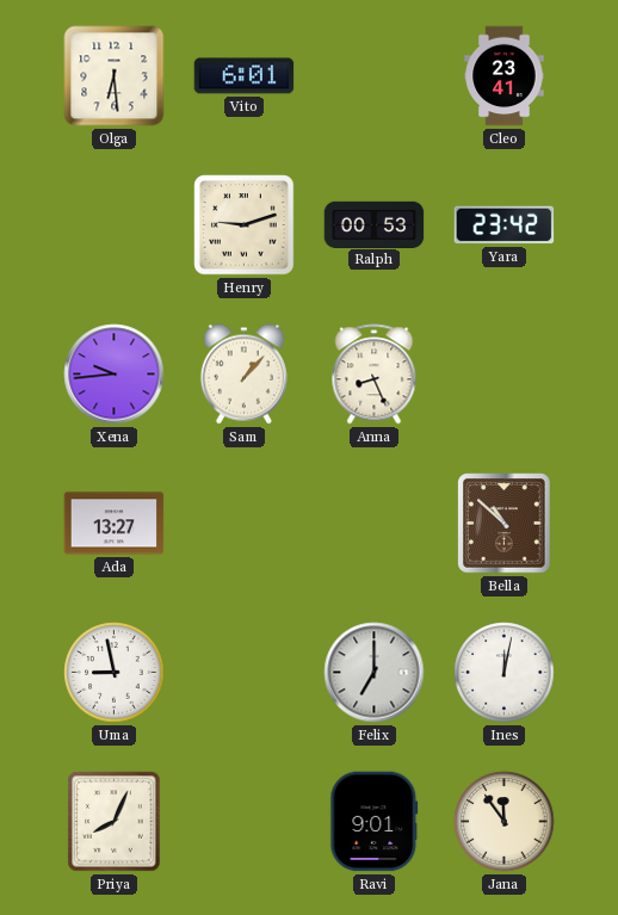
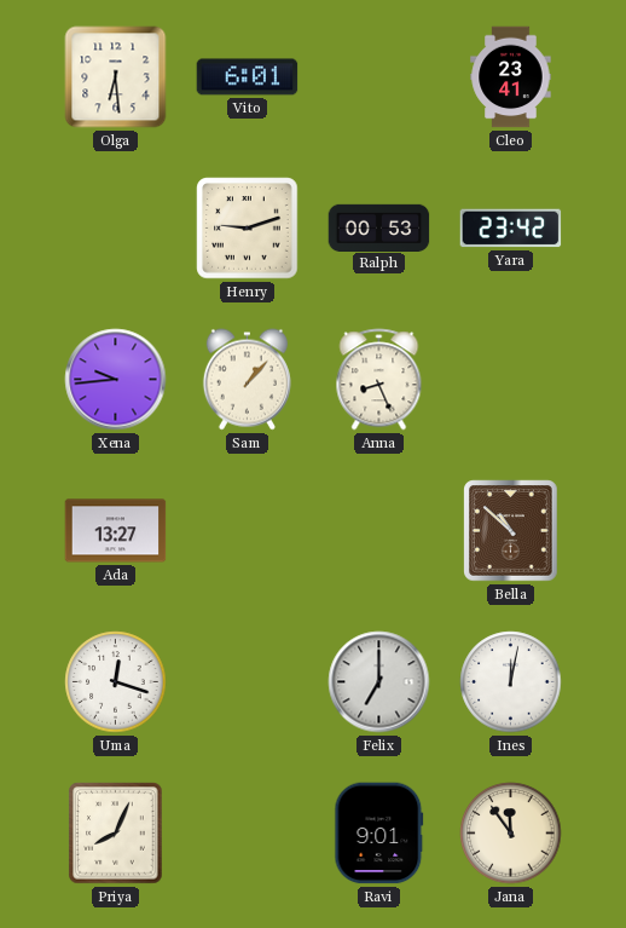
Uma: 8:58 -> 12:18 (116, 682)
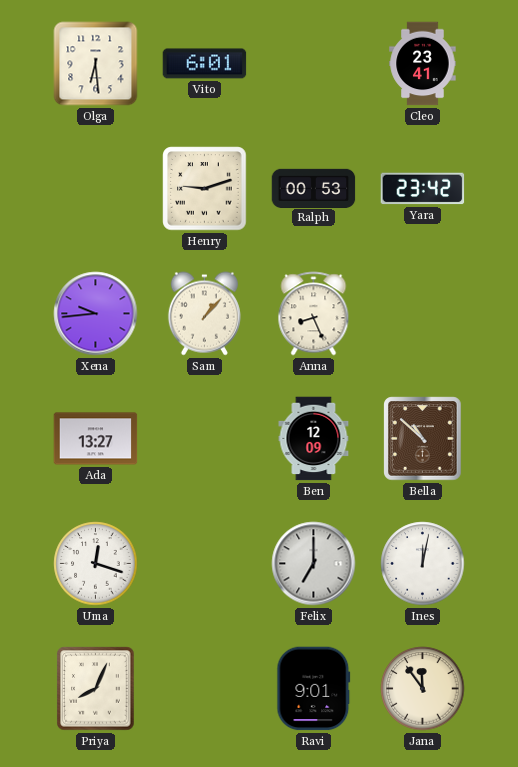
Ben: none -> 12:09 (314, 439)
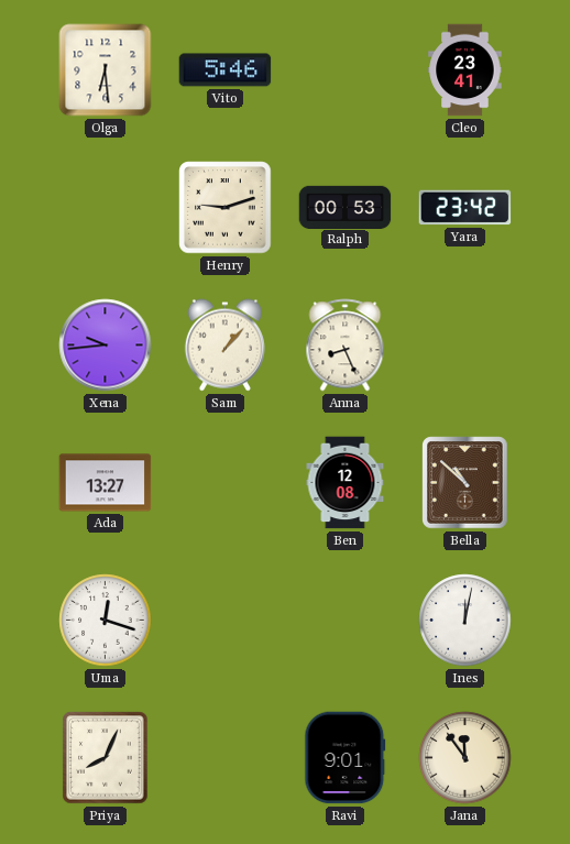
Vito: 6:01 -> 5:46 (226, 70)
Ben: 12:09 -> 12:08 (346, 483)
Felix: 7:00 -> none (314, 564)
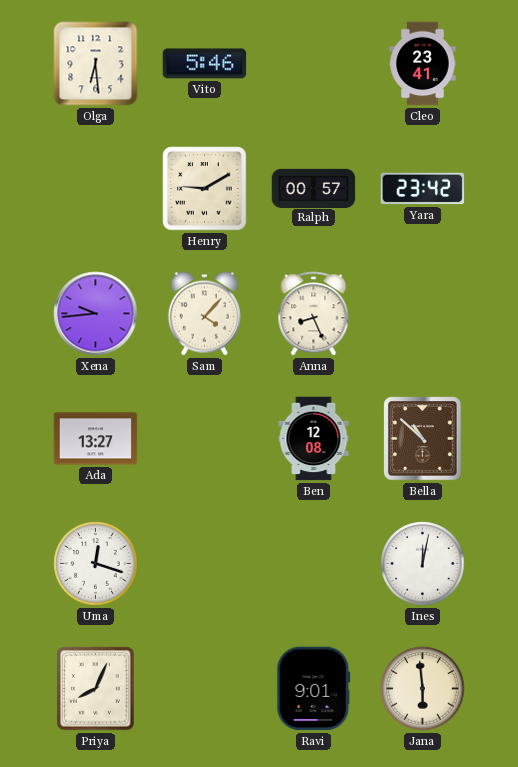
Henry: 9:12 -> 9:10 (205, 189)
Ralph: 00:53 -> 00:57 (314, 188)
Sam: 1:07 -> 4:07 (204, 314)
Jana: 11:54 -> 5:59 (423, 689)
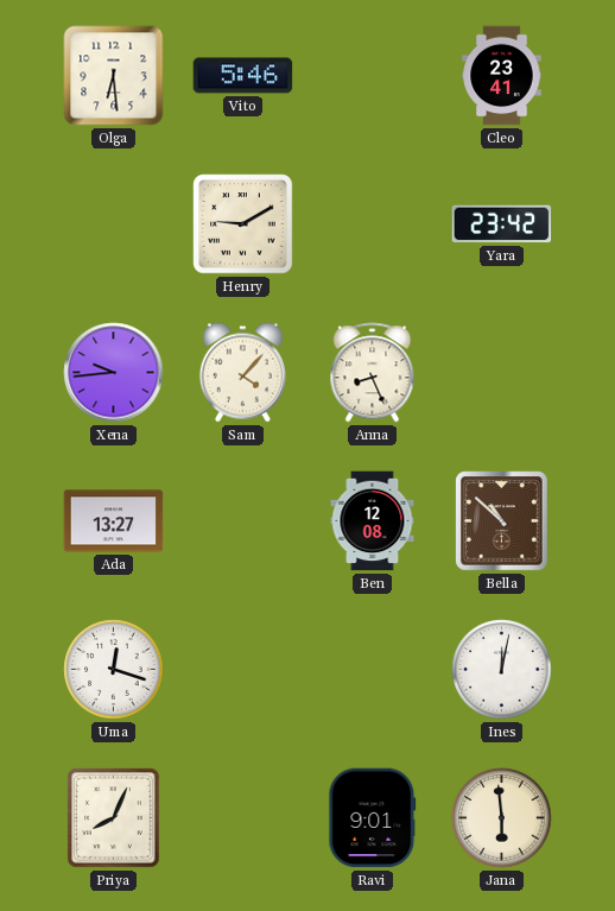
Ralph: 00:57 -> none (314, 188)
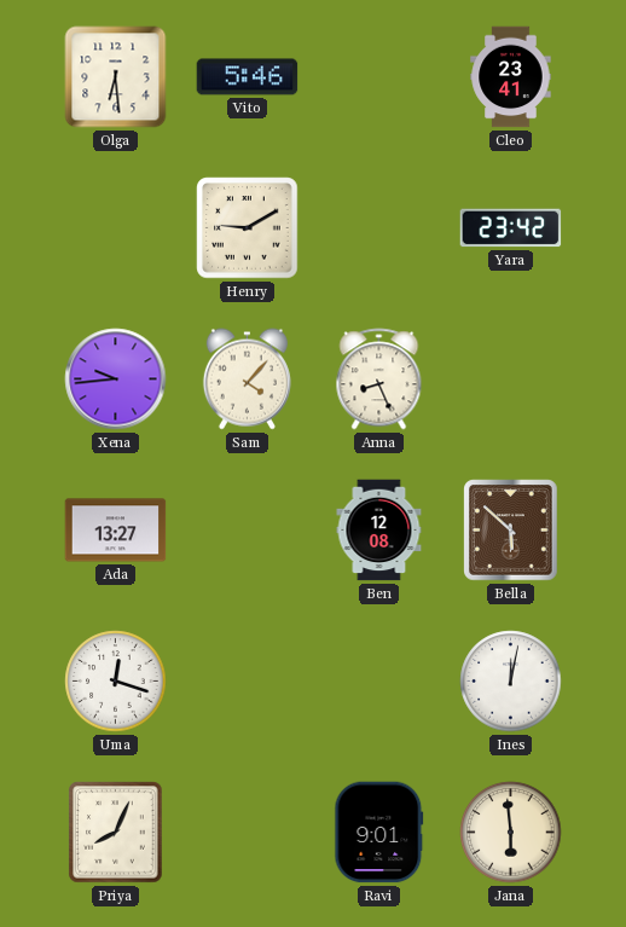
Bella: 10:52 -> 5:52 (511, 531)
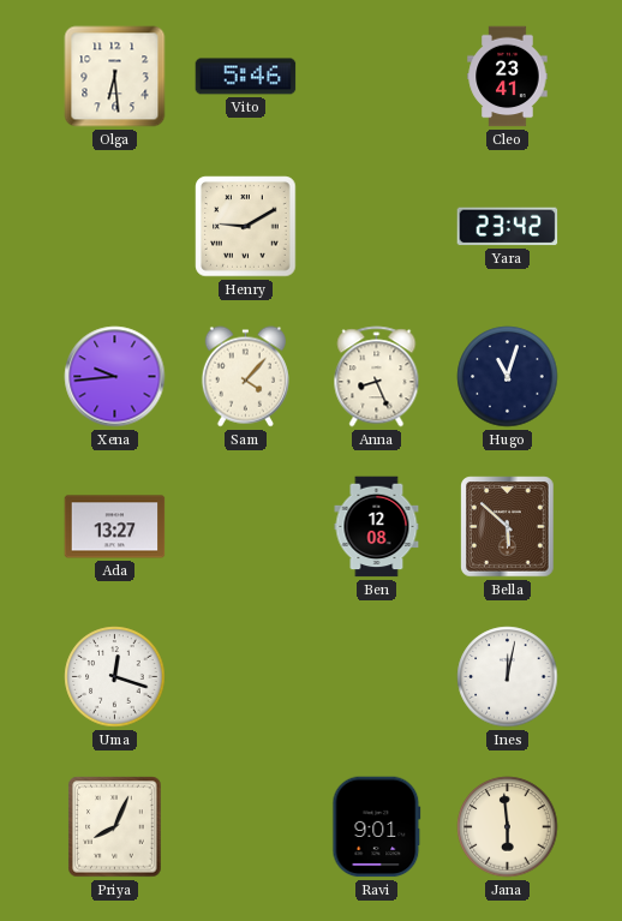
Hugo: none -> 11:03 (508, 377)
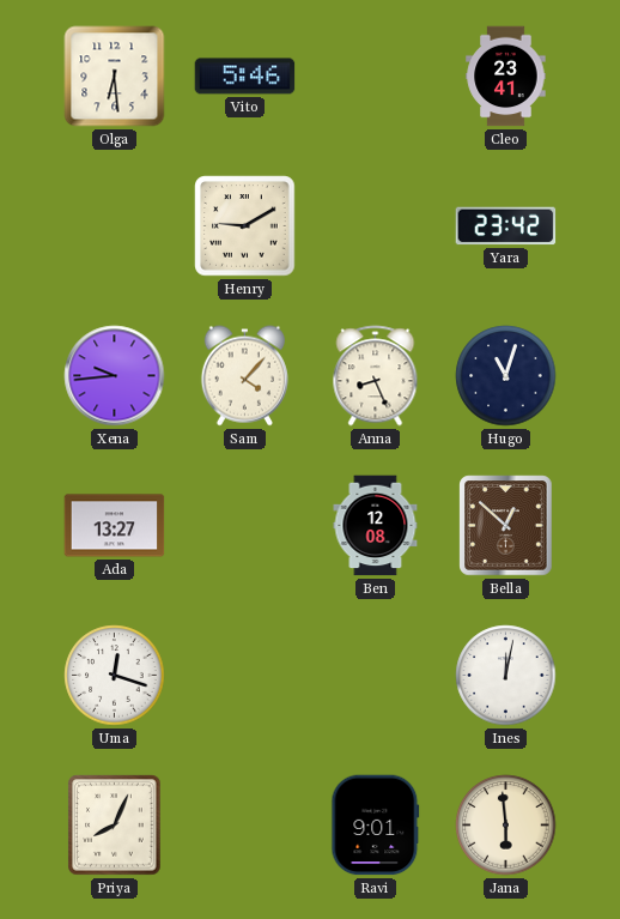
Bella: 5:52 -> 12:52 (506, 526)
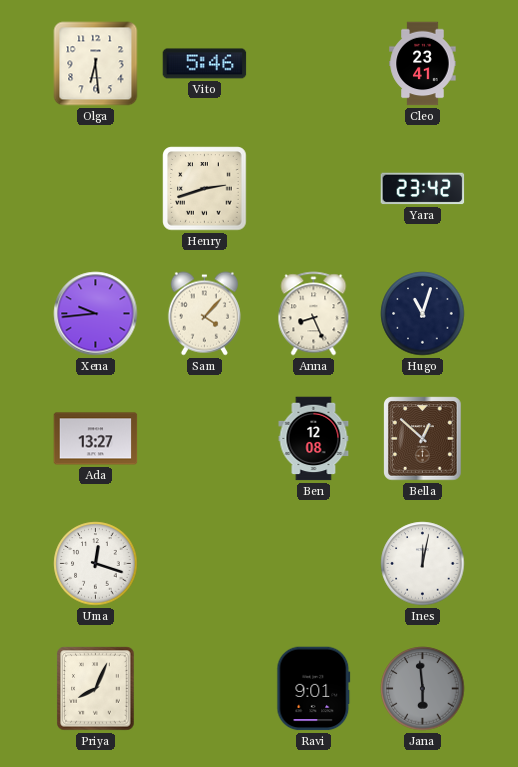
Henry: 9:10 -> 2:42 (205, 189)
Jana dial: cream -> grey (423, 689)
